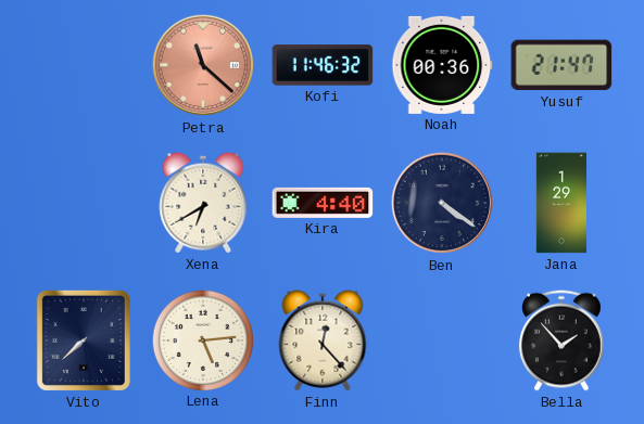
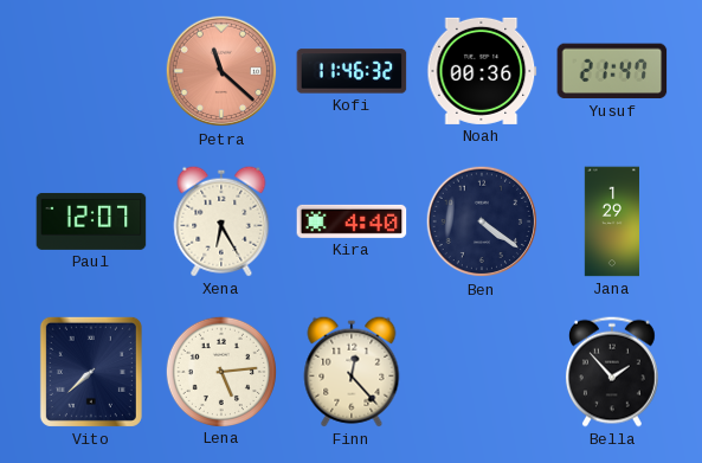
Paul: none -> 12:07 (91, 221)
Xena: 6:40 -> 6:25 (221, 221)
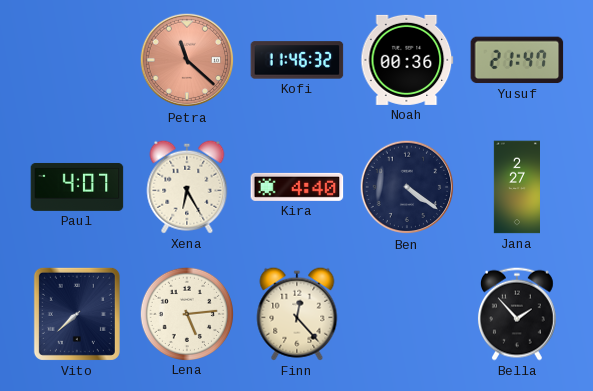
Paul: 12:07 -> 4:07 (77, 187)
Jana: 1:29 -> 2:27 (516, 187)
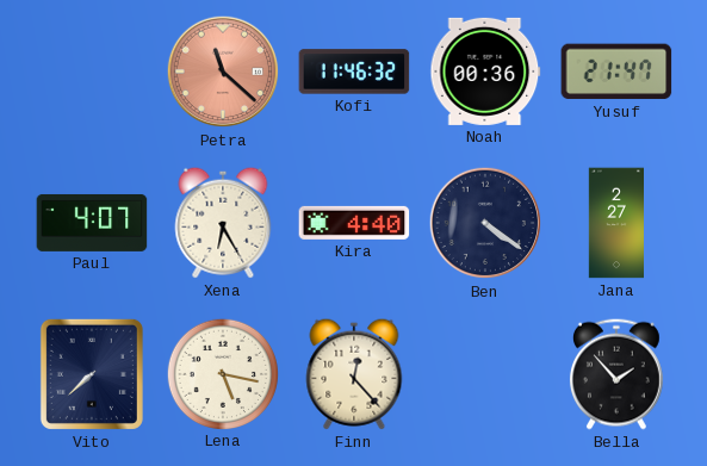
Lena: 5:14 -> 5:17 (222, 373)
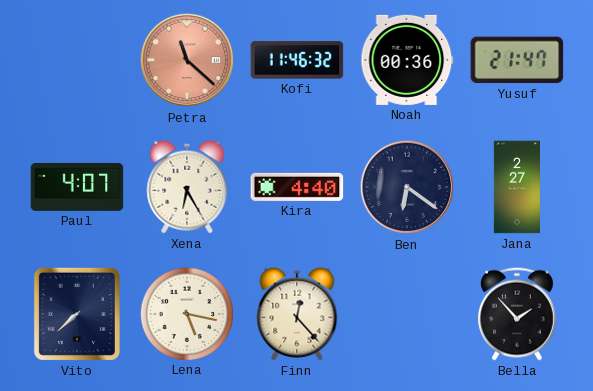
Ben: 4:21 -> 6:21 (407, 187)
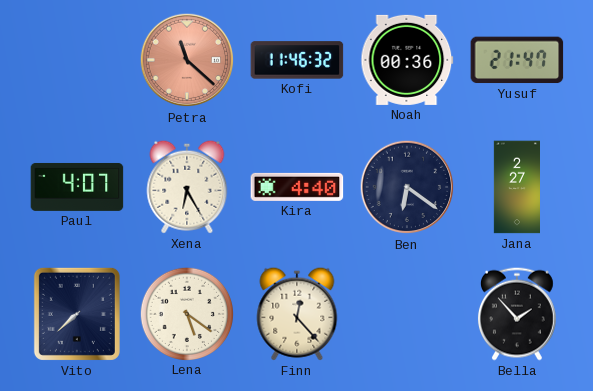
Lena: 5:17 -> 5:21 (186, 313)
